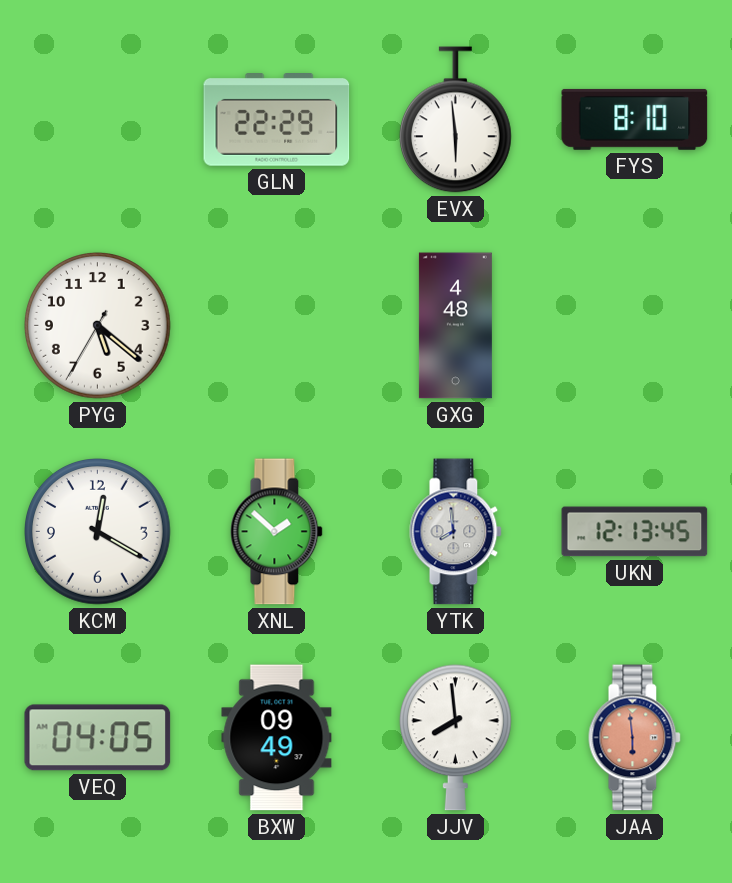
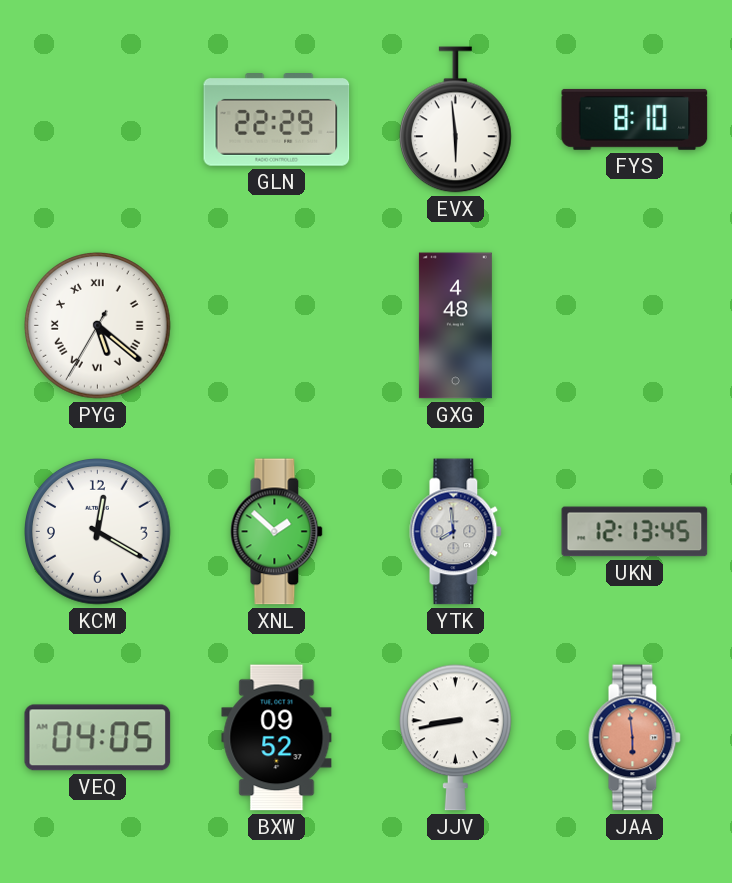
PYG numerals: Arabic -> Roman (98, 326)
BXW: 09:49 -> 09:52 (277, 738)
JJV: 7:59 -> 8:43 (455, 738)
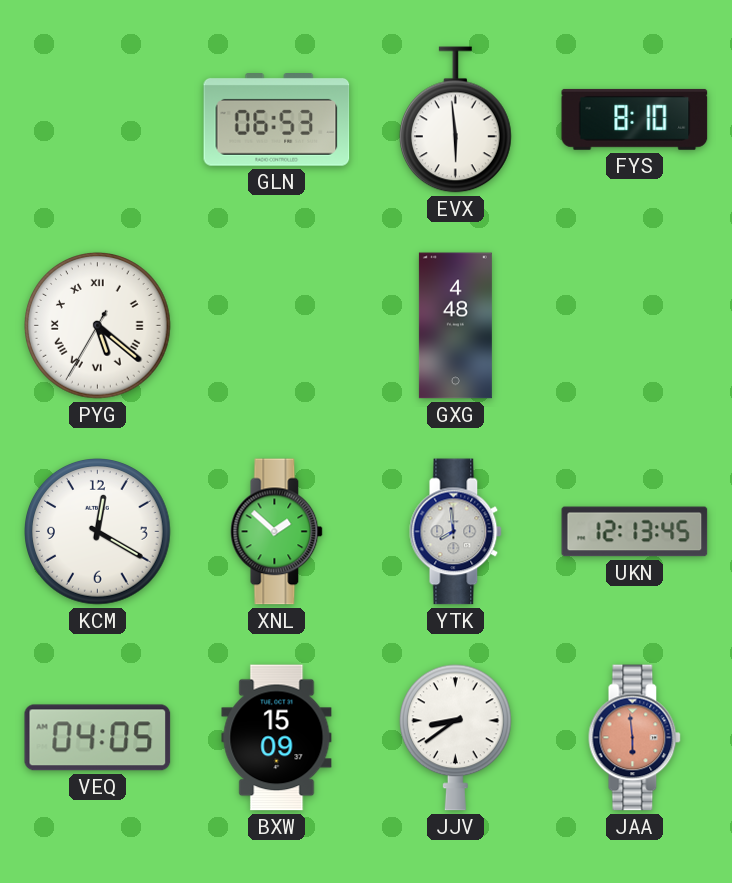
GLN: 22:29 -> 06:53 (277, 120)
BXW: 09:52 -> 15:09 (277, 738)
JJV: 8:43 -> 8:39 (455, 738)
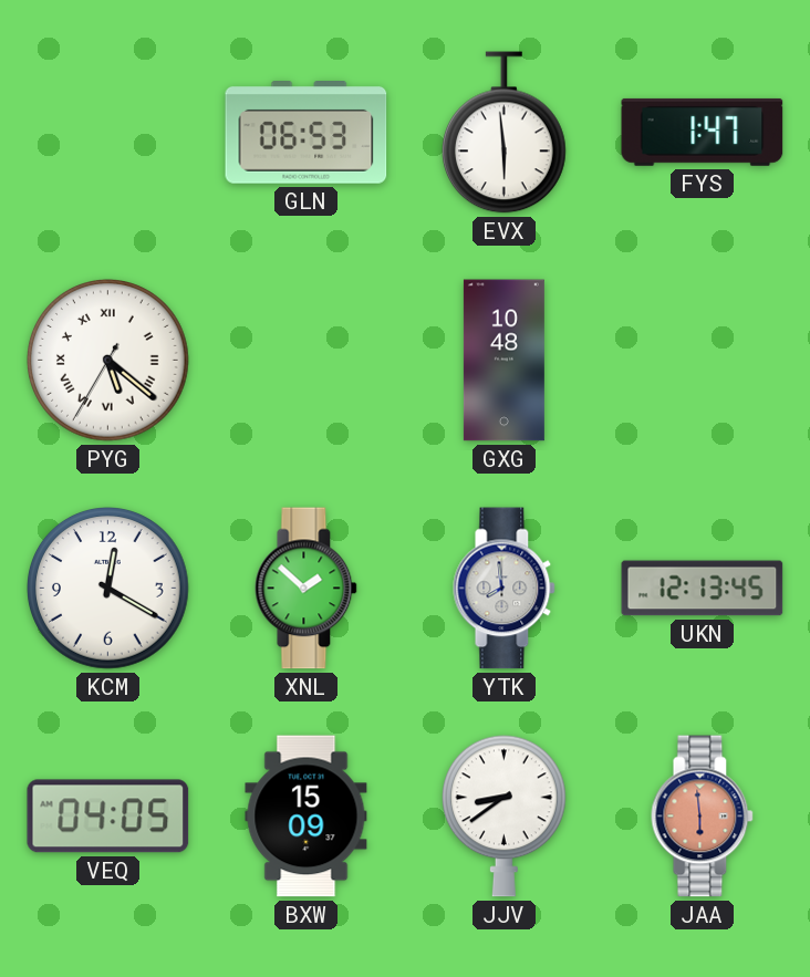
FYS: 8:10 -> 1:47 (703, 132)
GXG: 4:48 -> 10:48 (503, 361)
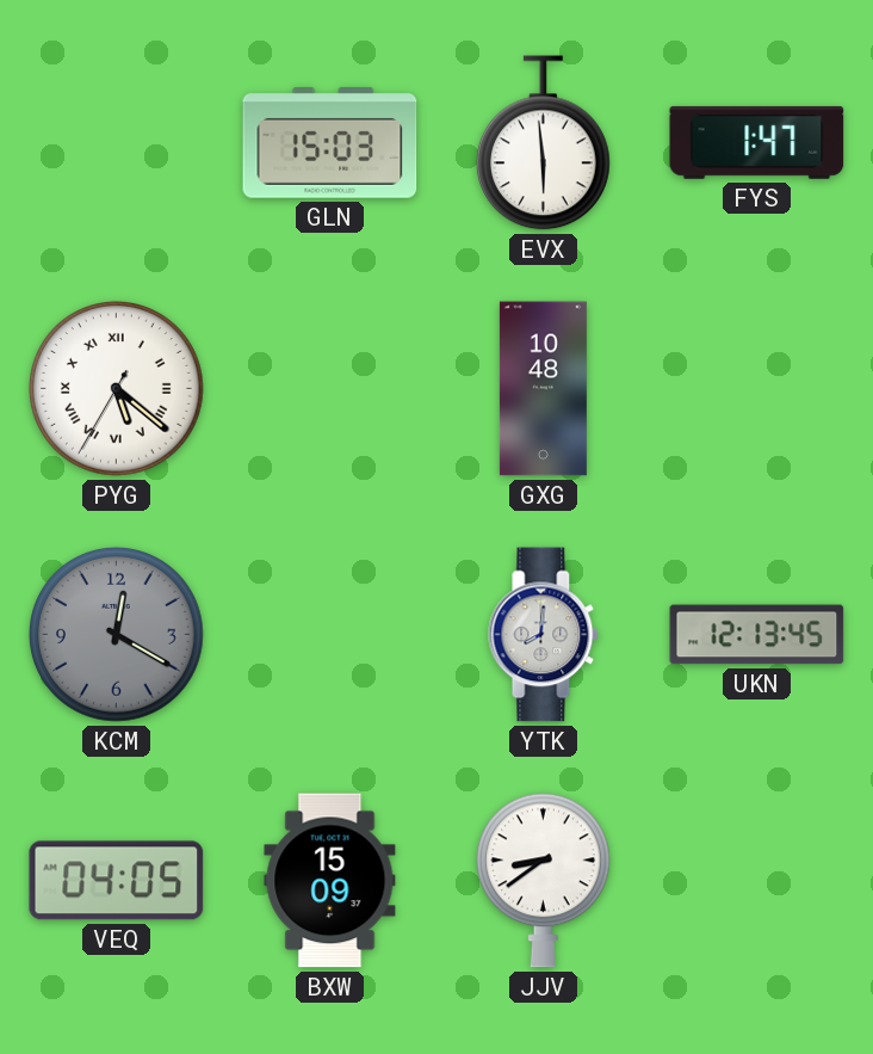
GLN: 06:53 -> 15:03 (330, 143)
KCM dial: white -> grey (117, 635)
XNL: 1:52 -> none (307, 589)
YTK: 7:59 -> 8:01 (544, 635)
JAA: 5:59 -> none (703, 817)
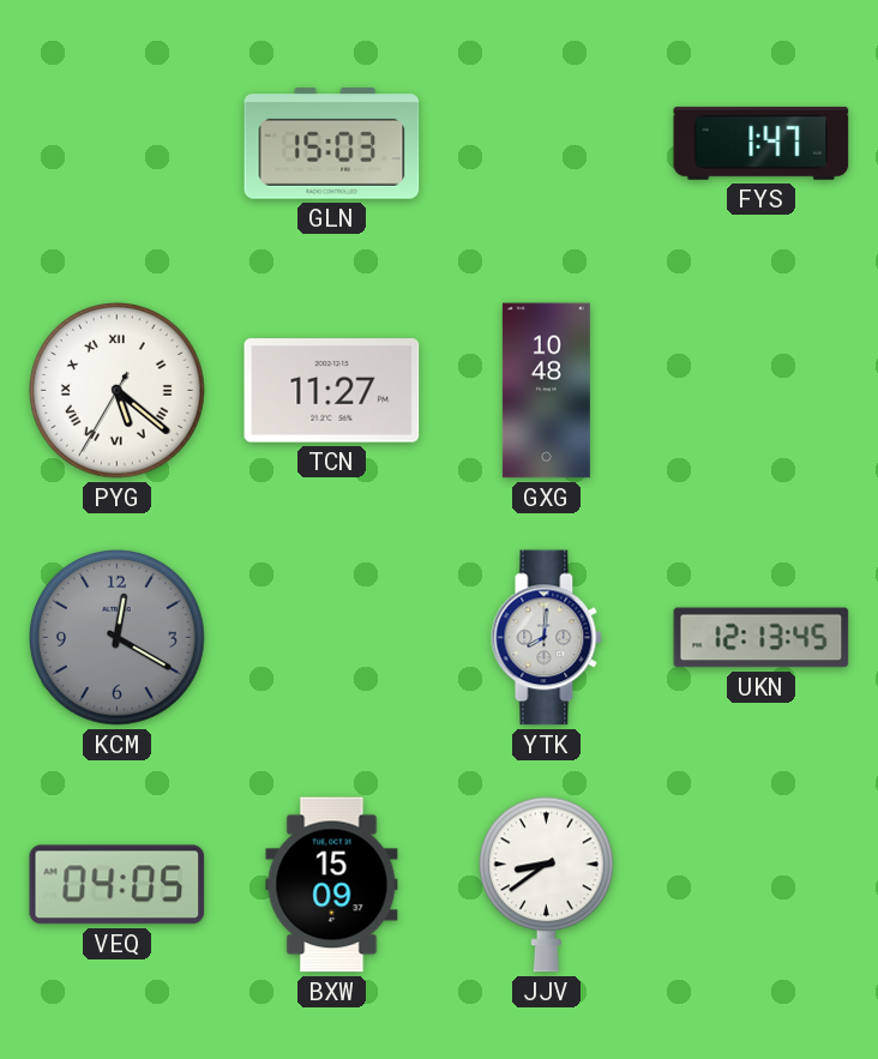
EVX: 5:59 -> none (543, 143)
TCN: none -> 11:27 (332, 391)
